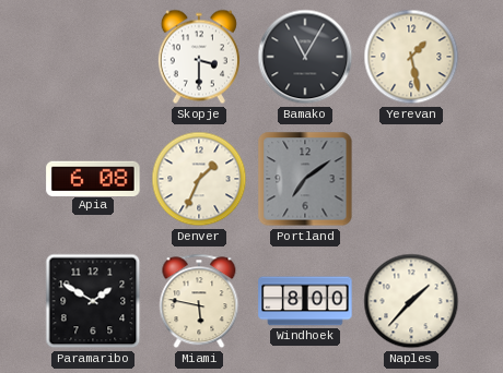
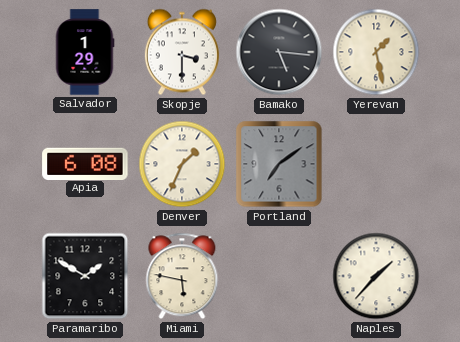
Salvador: none -> 1:29 (85, 52)
Bamako: 11:05 -> 5:16 (279, 52)
Windhoek: 8:00 -> none (305, 301)
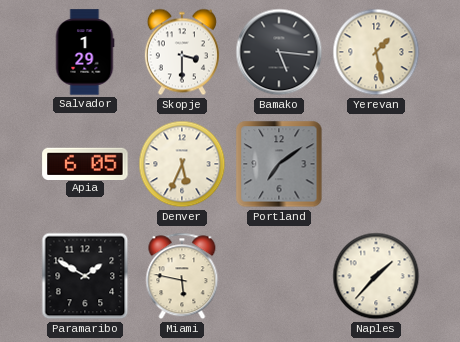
Apia: 6:08 -> 6:05 (85, 163)
Denver: 1:34 -> 5:34 (182, 164)
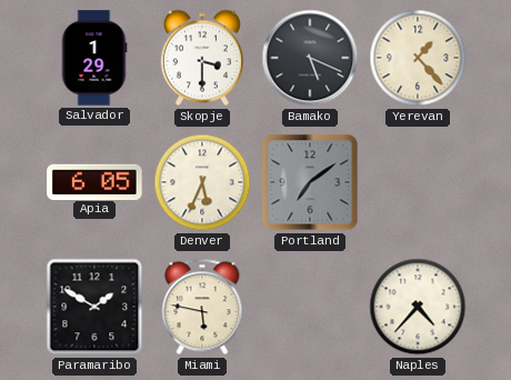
Bamako: 5:16 -> 5:19 (310, 58)
Yerevan: 1:28 -> 1:23 (418, 58)
Naples: 1:37 -> 4:37 (418, 307)
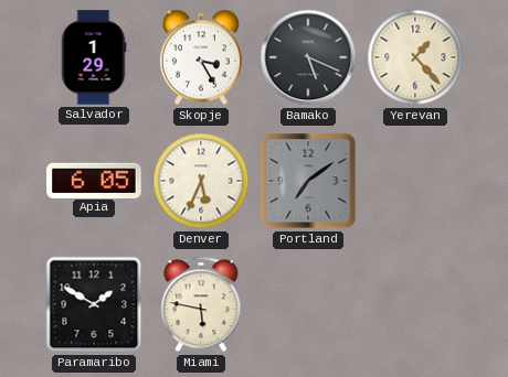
Skopje: 3:30 -> 3:25 (201, 57)
Naples: 4:37 -> none (418, 307)
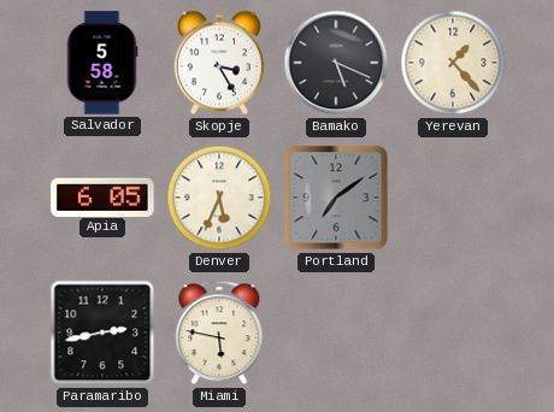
Salvador: 1:29 -> 5:58 (102, 63)
Paramaribo: 1:50 -> 2:43 (102, 332)
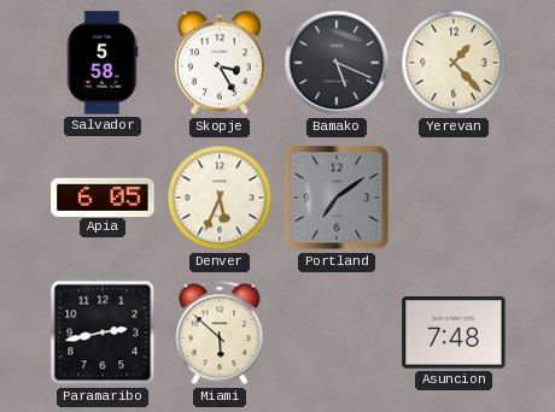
Miami: 5:47 -> 5:52 (220, 332)
Asuncion: none -> 7:48 (454, 332)
